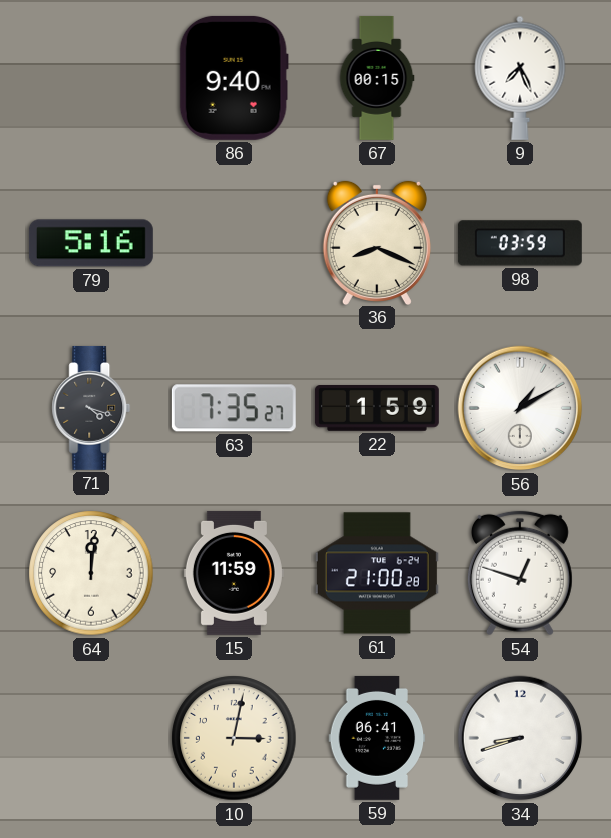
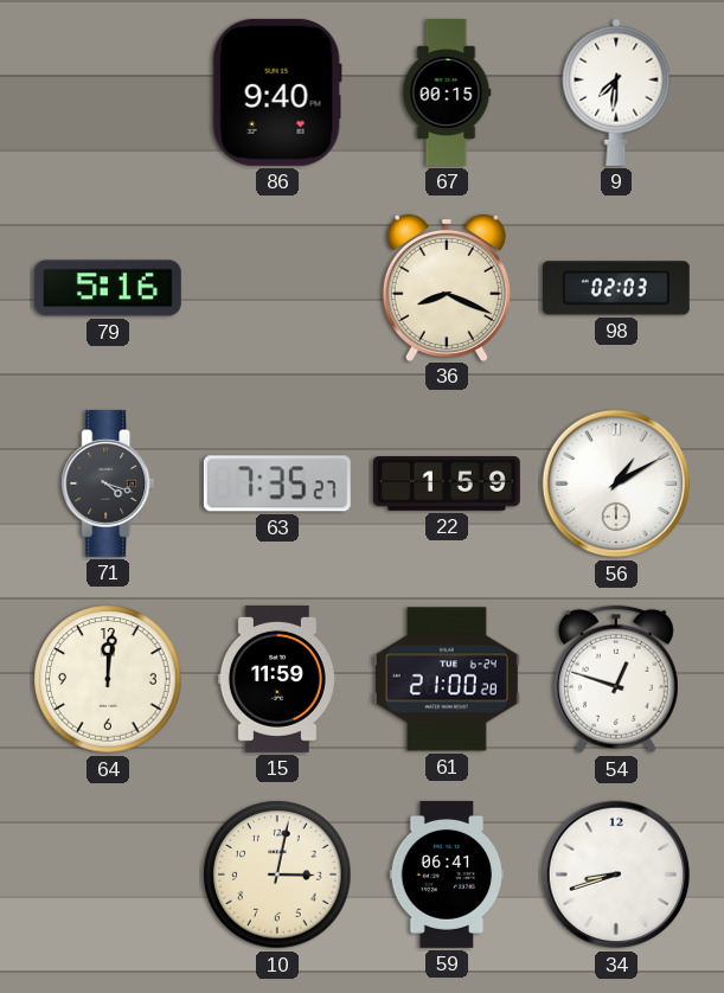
9: 7:26 -> 7:31 (616, 92)
98: 03:59 -> 02:03 (616, 288)
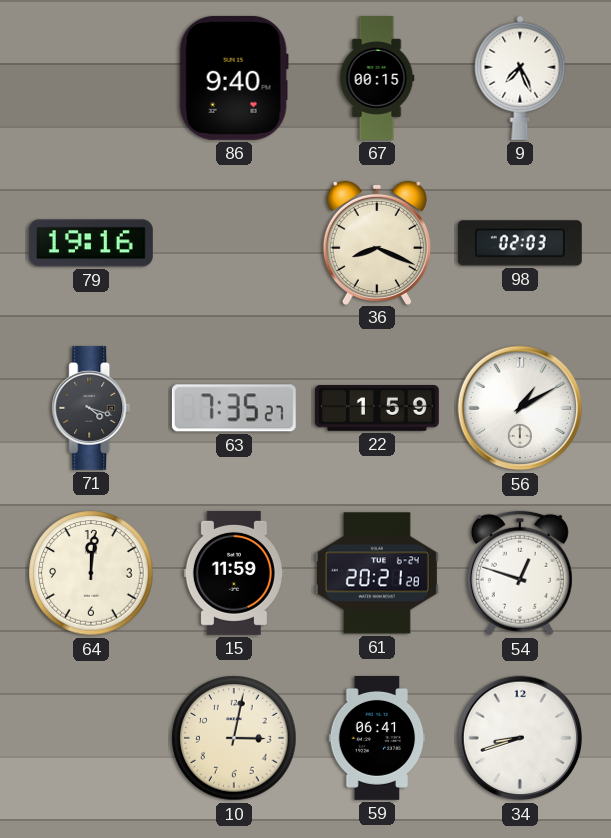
9: 7:31 -> 7:26 (520, 78)
79: 5:16 -> 19:16 (91, 243)
61: 21:00 -> 20:21 (377, 573)
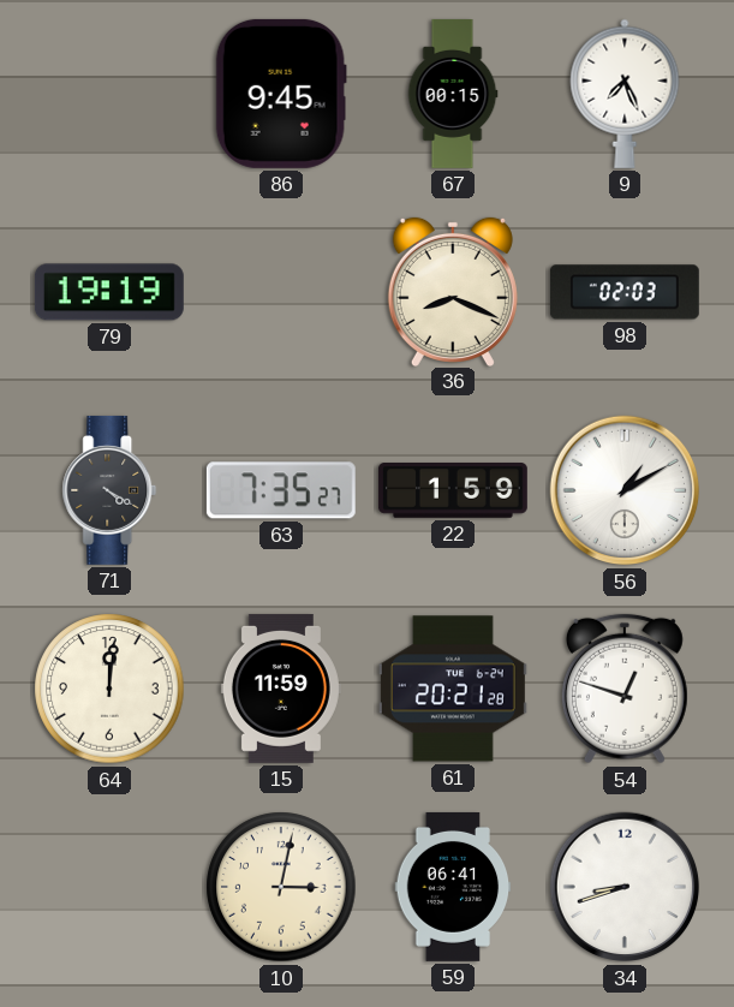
86: 9:40 -> 9:45 (281, 94)
79: 19:16 -> 19:19 (109, 292)
71: 4:18 -> 4:20 (109, 490)
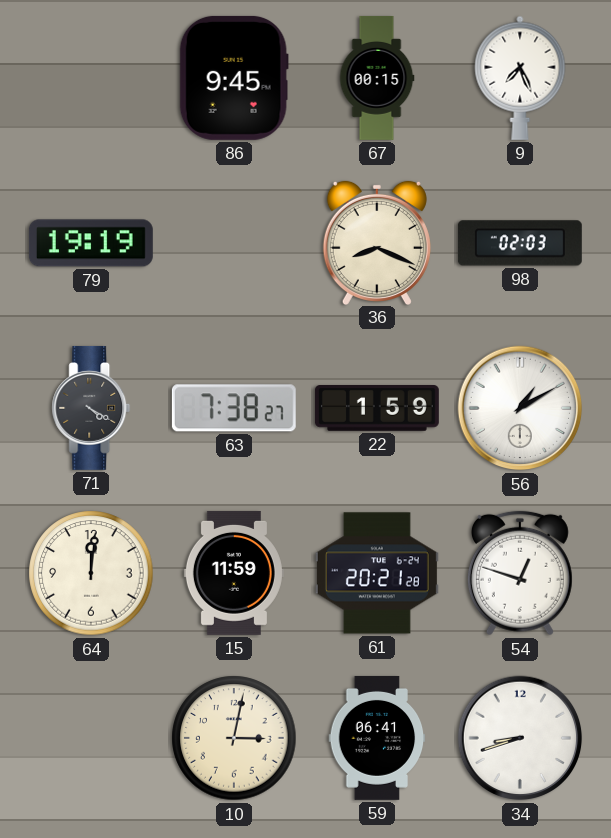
63: 7:35 -> 7:38 (234, 408)
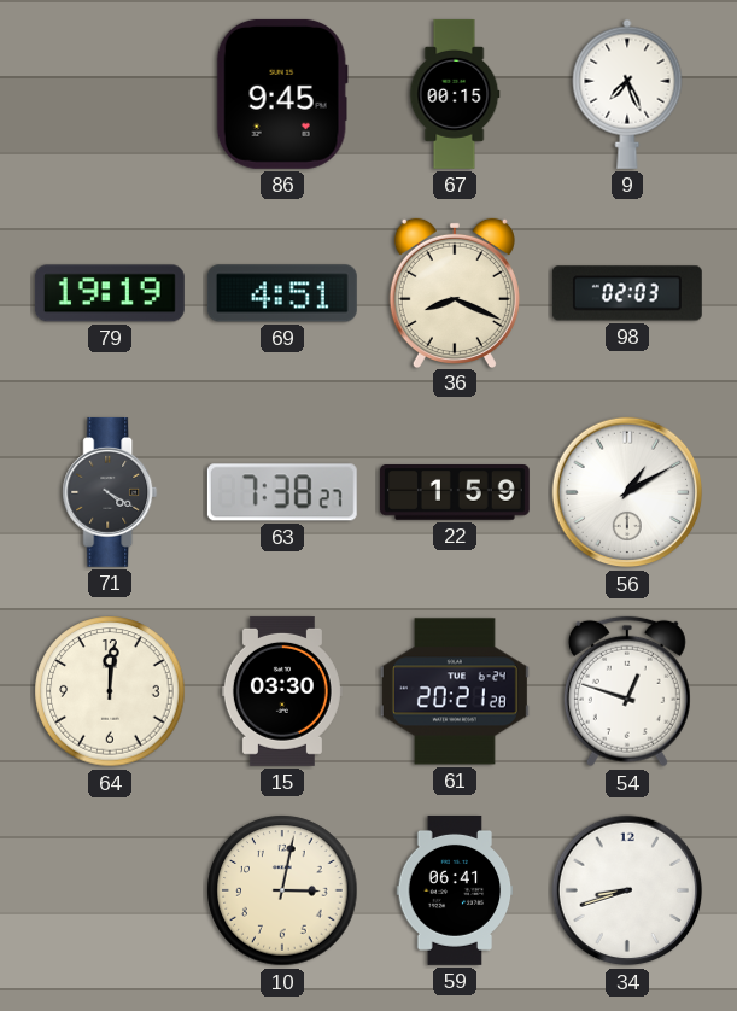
69: none -> 4:51 (282, 293)
15: 11:59 -> 03:30 (282, 691)
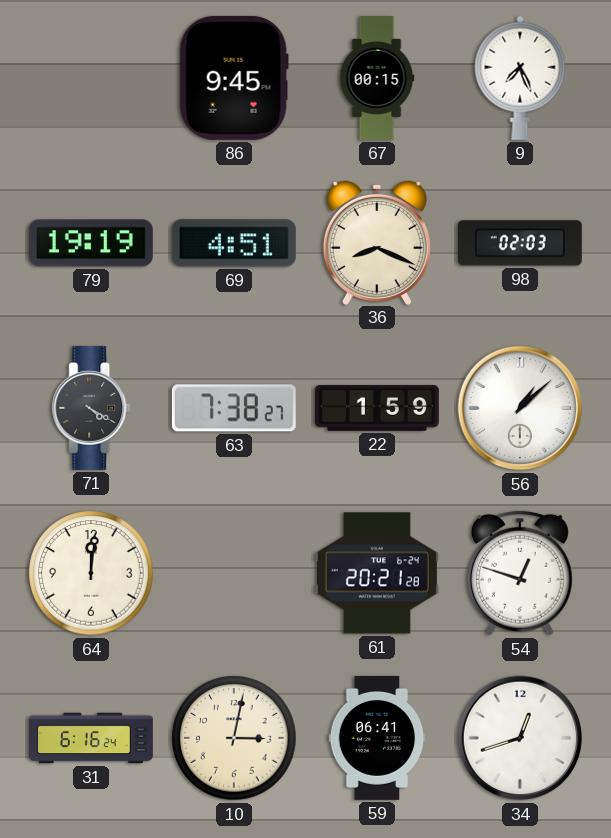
56: 1:10 -> 1:08 (520, 408)
15: 03:30 -> none (282, 691)
31: none -> 6:16 (92, 738)
34: 8:42 -> 12:42 (520, 738)
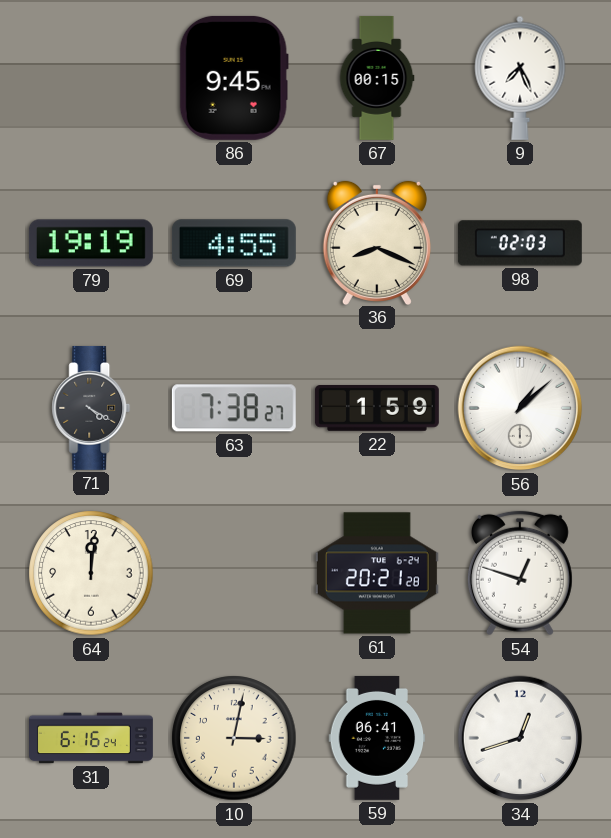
69: 4:51 -> 4:55 (234, 243)
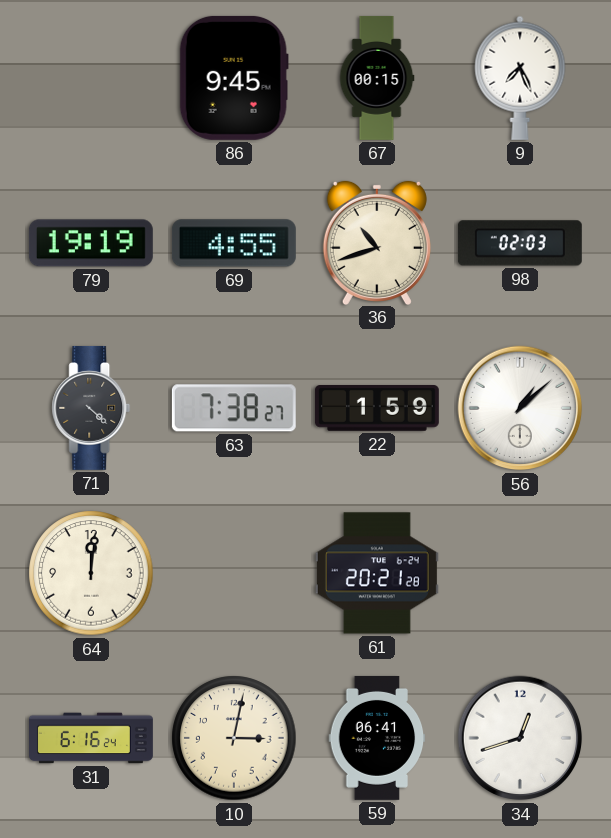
36: 8:19 -> 10:42 (377, 242)
71: 4:20 -> 4:22 (91, 408)
54: 12:48 -> none (520, 573)
